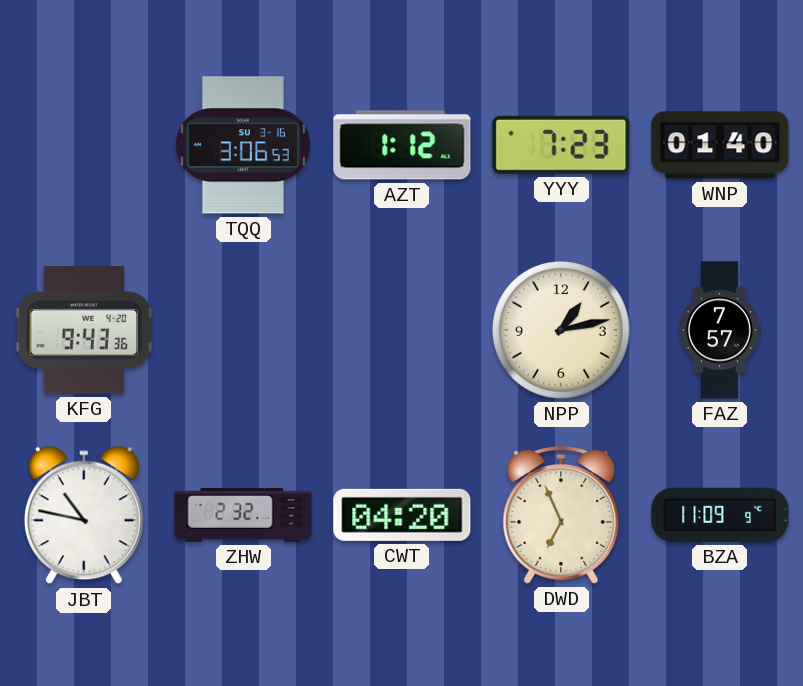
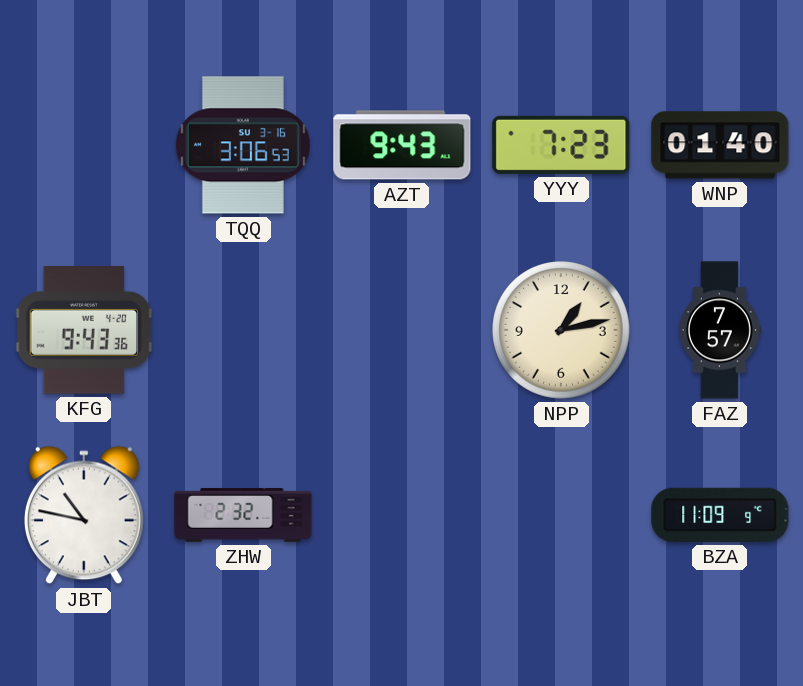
AZT: 1:12 -> 9:43 (402, 145)
CWT: 04:20 -> none (402, 515)
DWD: 6:56 -> none (561, 515)
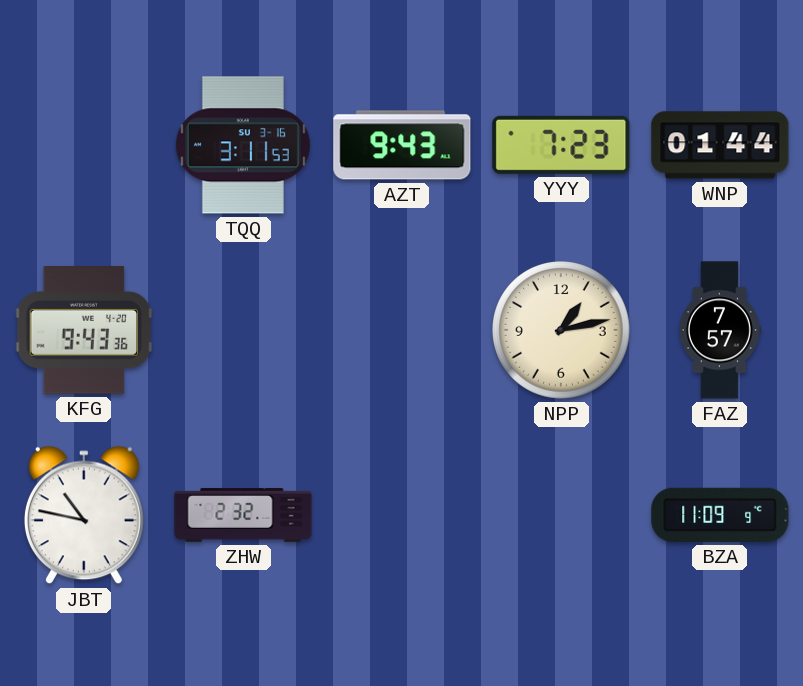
TQQ: 3:06 -> 3:11 (243, 145)
WNP: 01:40 -> 01:44 (720, 145)
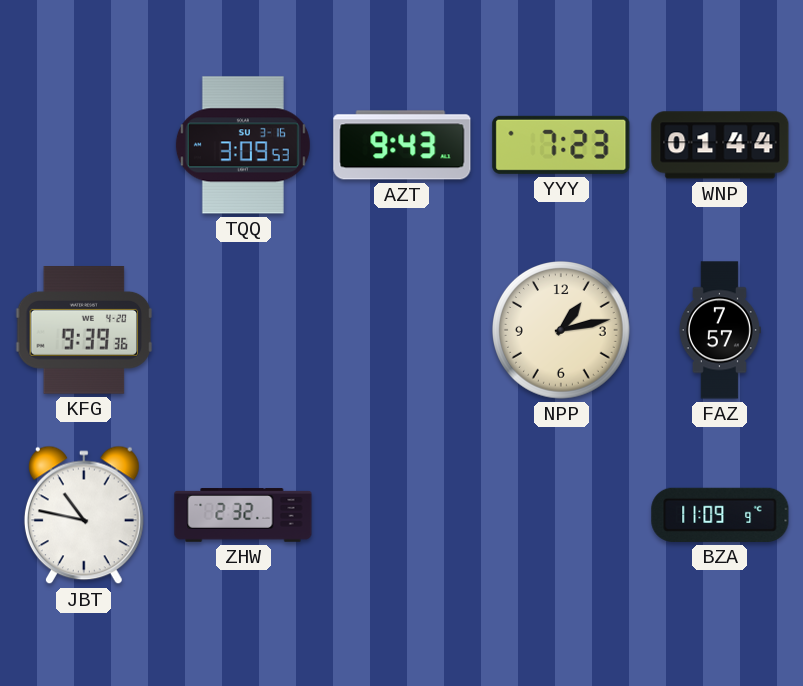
TQQ: 3:11 -> 3:09 (243, 145)
KFG: 9:43 -> 9:39 (84, 331)
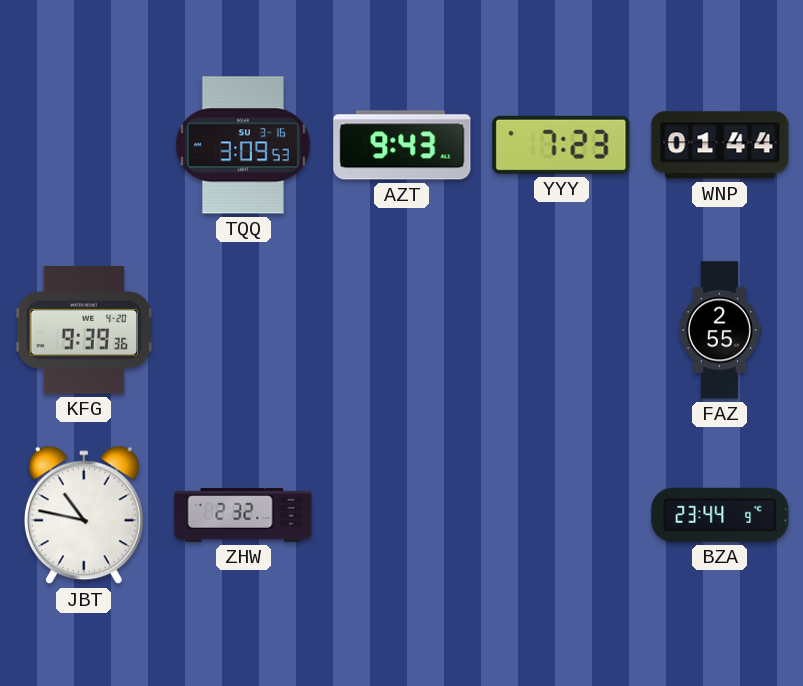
NPP: 1:13 -> none (562, 331)
FAZ: 7:57 -> 2:55 (719, 330)
BZA: 11:09 -> 23:44 (720, 515)
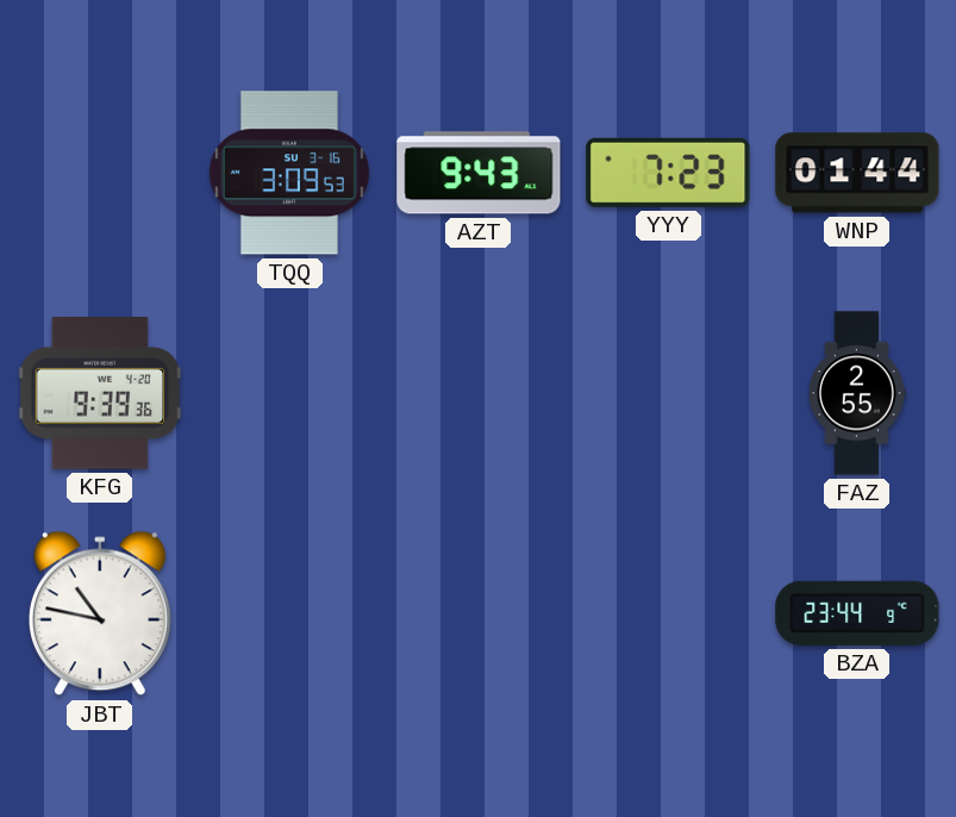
ZHW: 2:32 -> none (243, 515)
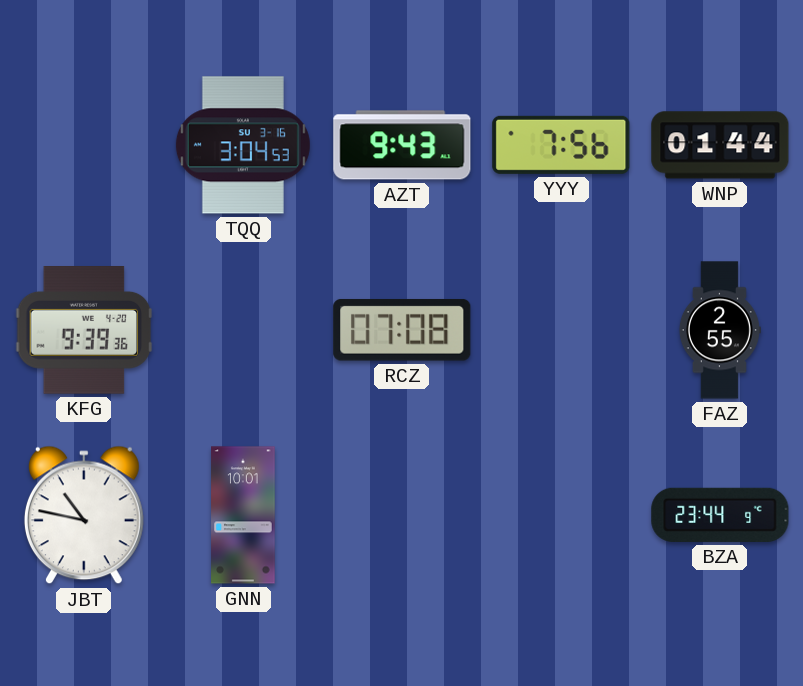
TQQ: 3:09 -> 3:04 (243, 145)
YYY: 7:23 -> 7:56 (561, 145)
RCZ: none -> 07:08 (402, 330)
GNN: none -> 10:01 (243, 515)
